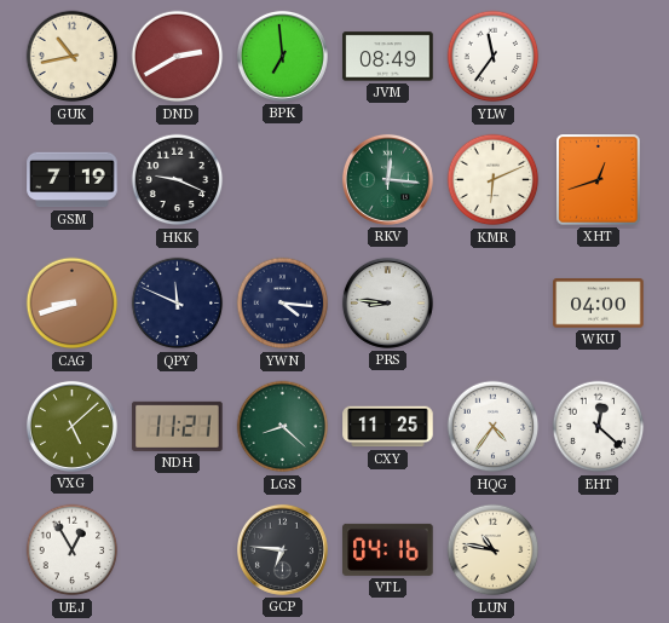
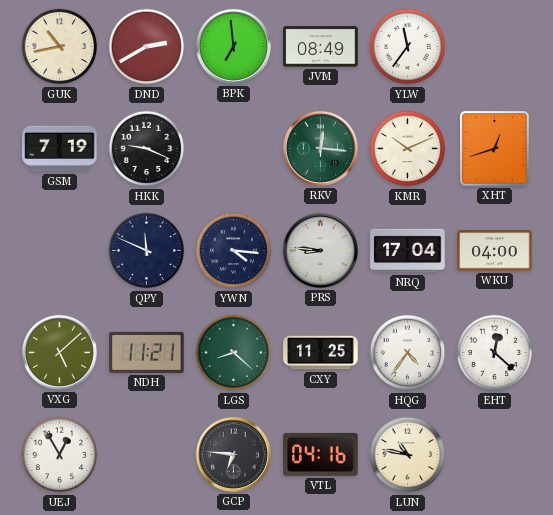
KMR: 6:11 -> 10:11 (408, 149)
CAG: 8:42 -> none (73, 304)
NRQ: none -> 17:04 (408, 251)
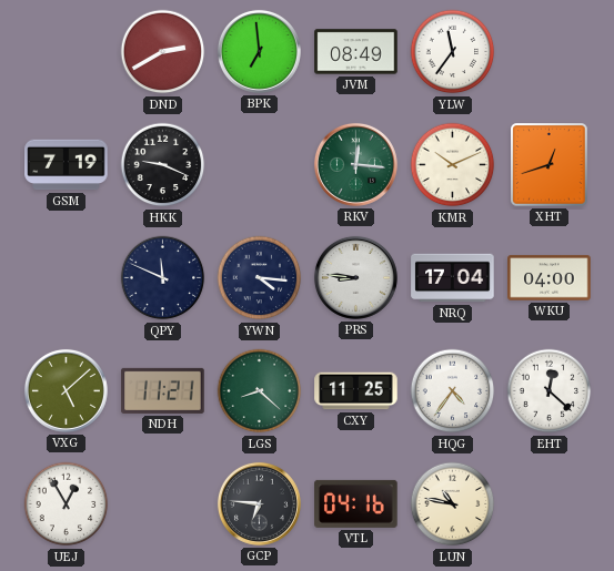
GUK: 10:43 -> none (60, 47)
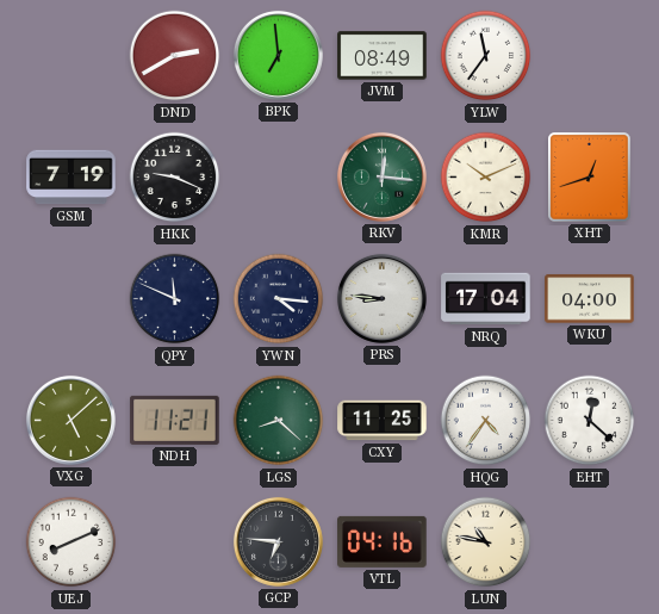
UEJ: 12:55 -> 8:11 (72, 542)
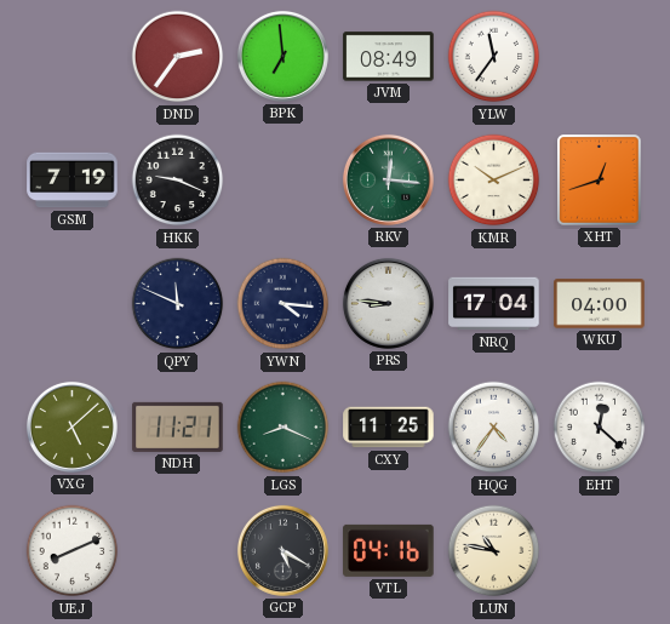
DND: 2:40 -> 2:36 (178, 57)
LGS: 8:22 -> 8:19 (284, 428)
GCP: 6:46 -> 5:20 (282, 550)
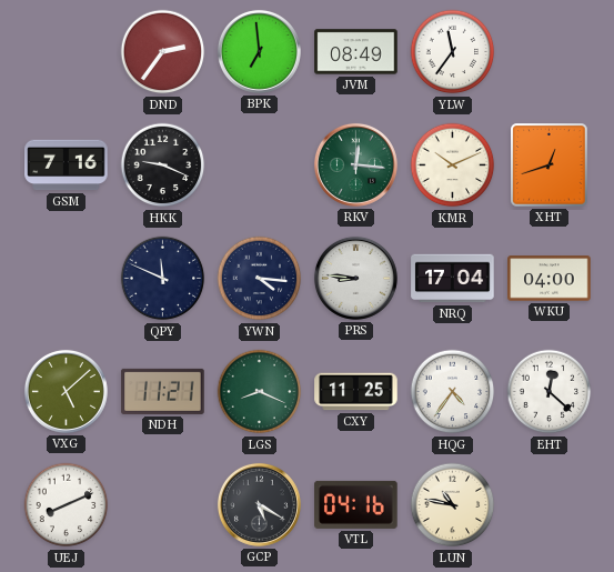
GSM: 7:19 -> 7:16 (67, 165)
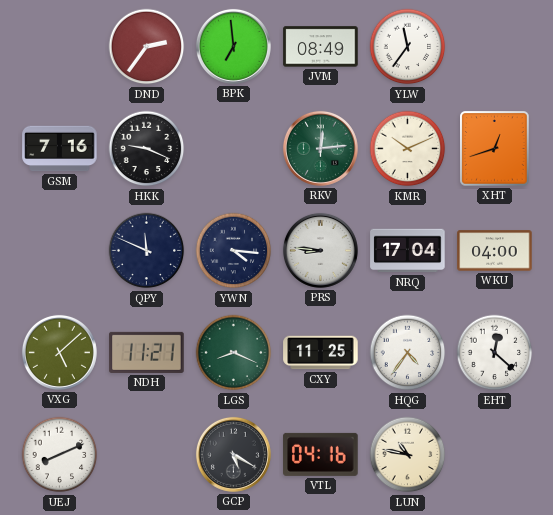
RKV: 12:16 -> 12:14 (320, 148)
